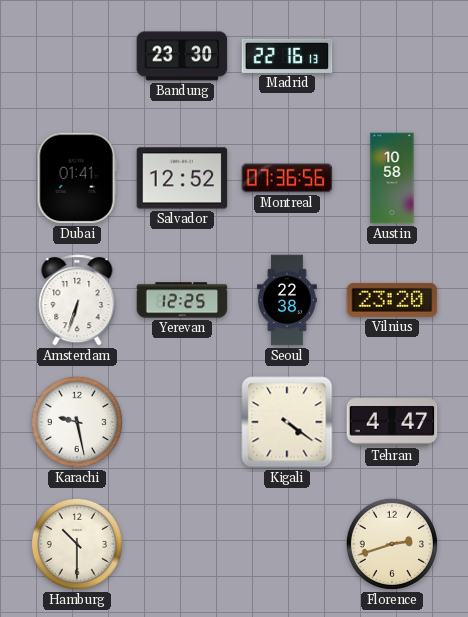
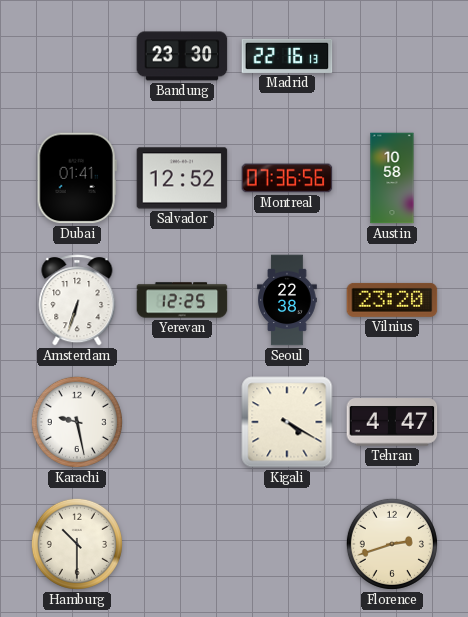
Kigali: 4:21 -> 4:20 (287, 422)
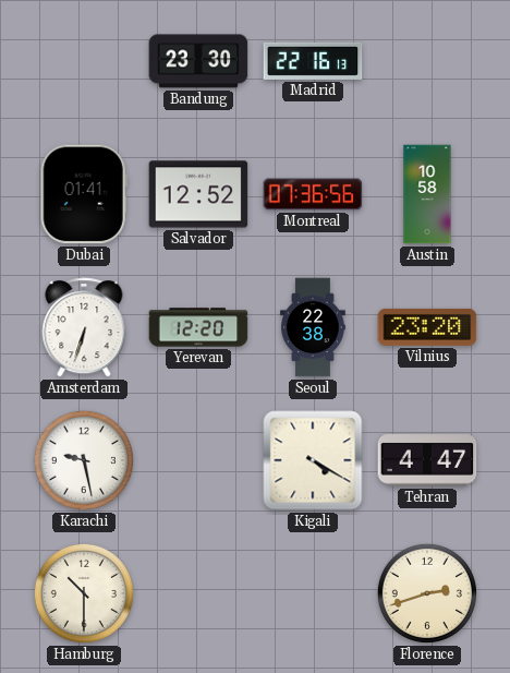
Yerevan: 12:25 -> 12:20 (198, 327)
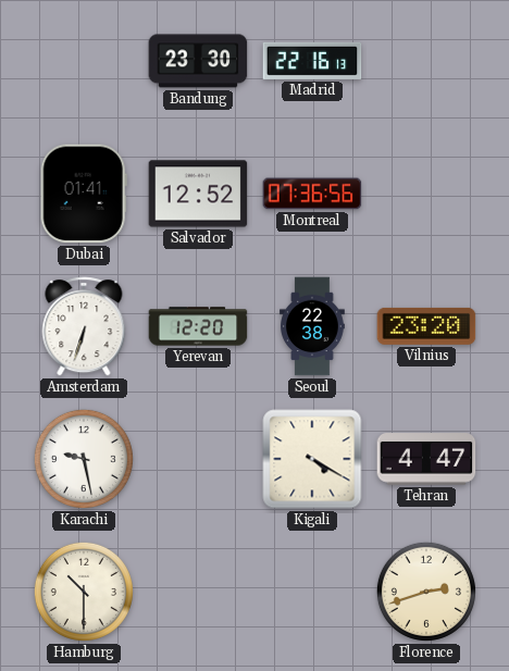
Austin: 10:58 -> none (427, 194)
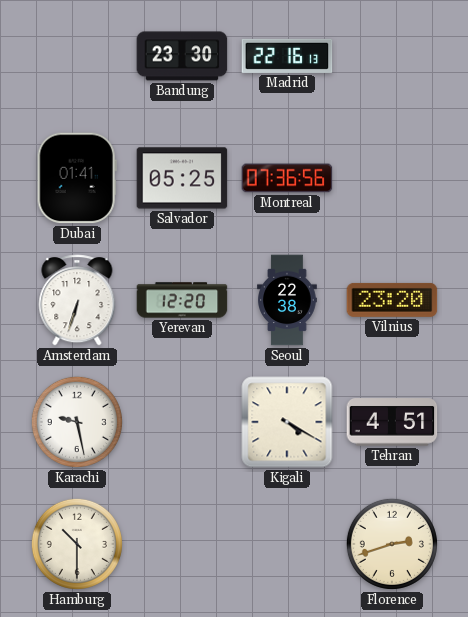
Salvador: 12:52 -> 05:25 (182, 178)
Tehran: 4:47 -> 4:51 (392, 422)
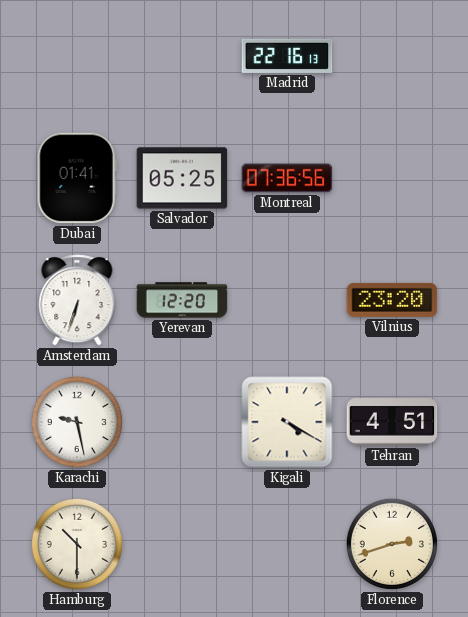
Bandung: 23:30 -> none (182, 56)
Seoul: 22:38 -> none (288, 300)
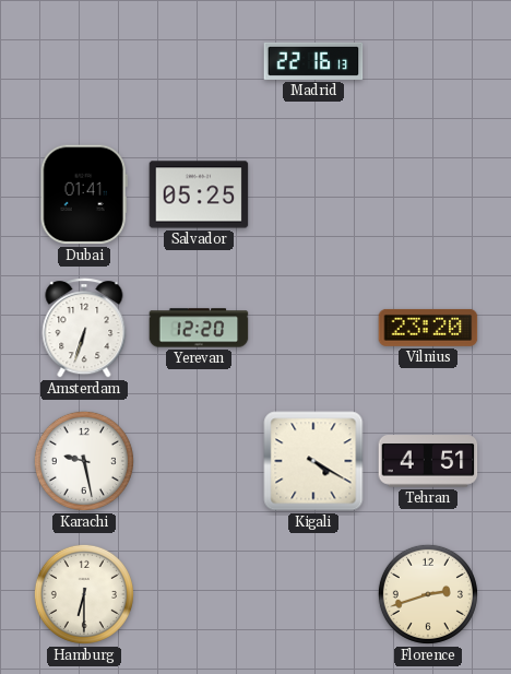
Montreal: 07:36 -> none (287, 178)
Hamburg: 10:30 -> 6:30 (84, 594)
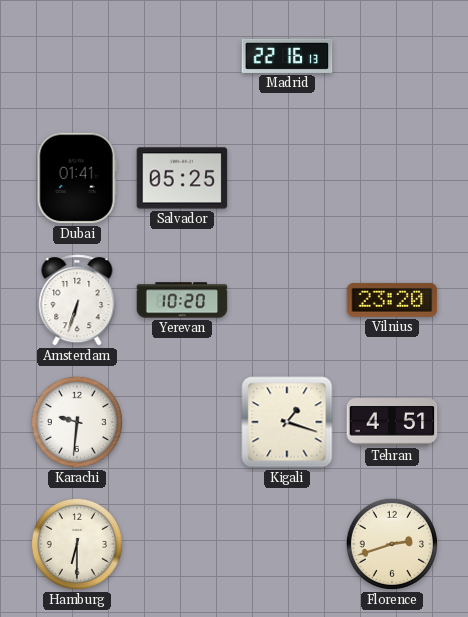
Yerevan: 12:20 -> 10:20 (182, 300)
Karachi: 9:28 -> 9:31 (77, 422)
Kigali: 4:20 -> 1:18 (287, 422)
